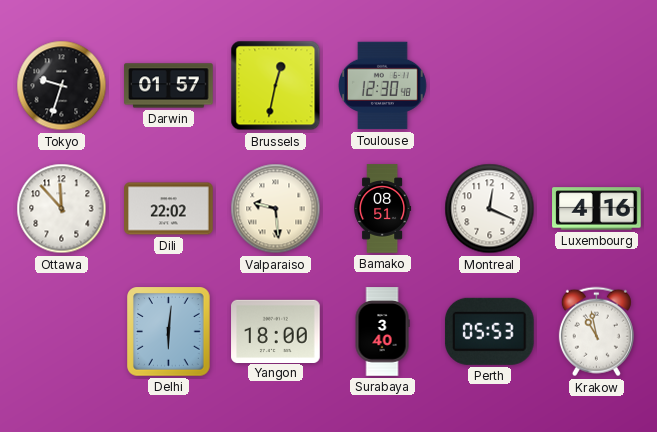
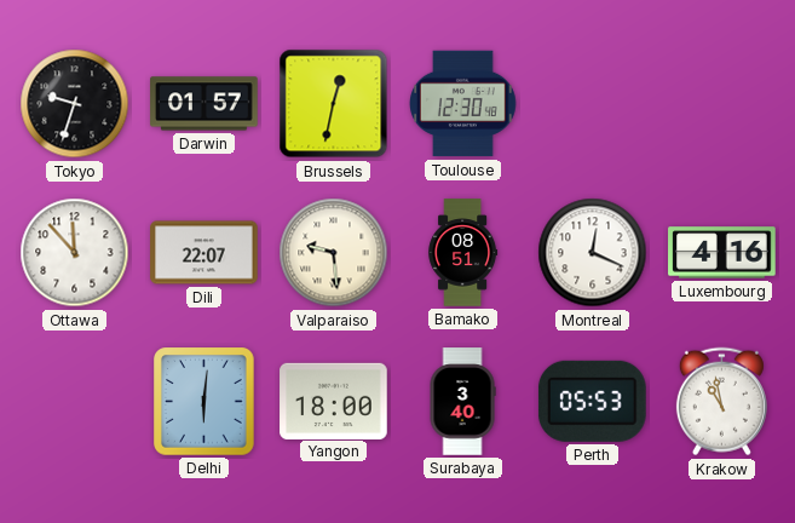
Dili: 22:02 -> 22:07 (204, 253)
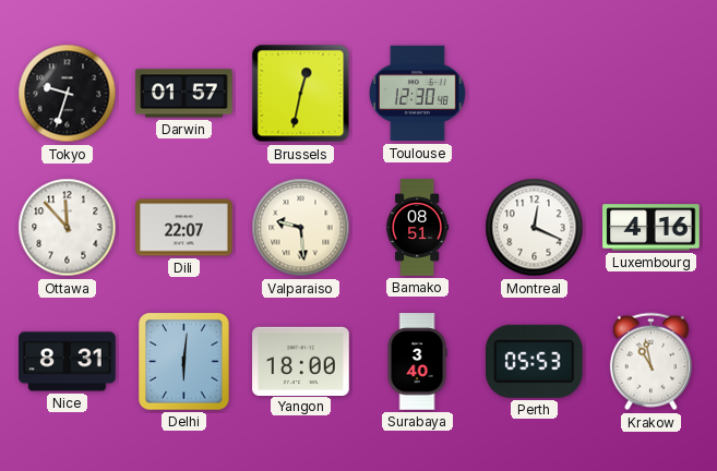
Nice: none -> 8:31 (68, 362)
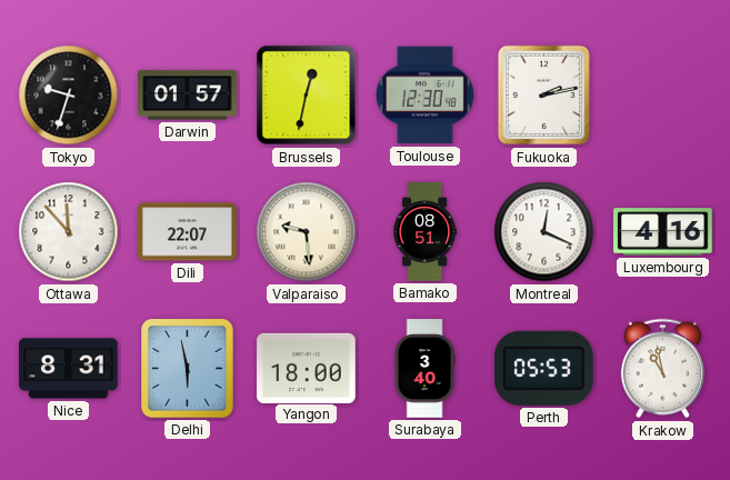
Fukuoka: none -> 2:13 (544, 96)
Delhi: 6:01 -> 5:58 (188, 369)
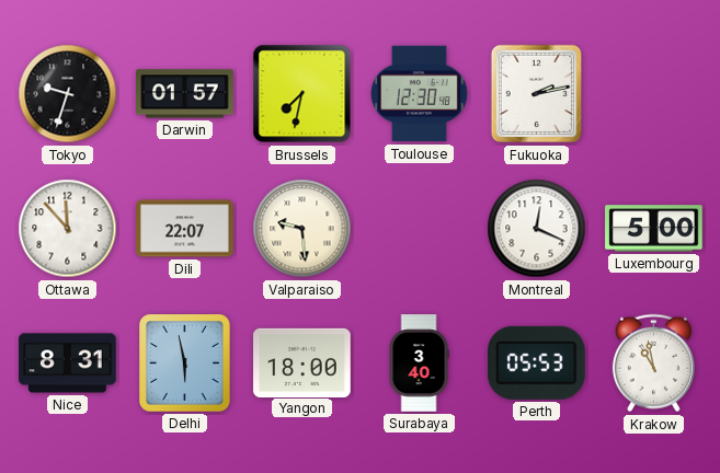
Brussels: 12:32 -> 7:32 (302, 94)
Bamako: 08:51 -> none (426, 232)
Luxembourg: 4:16 -> 5:00 (654, 229)
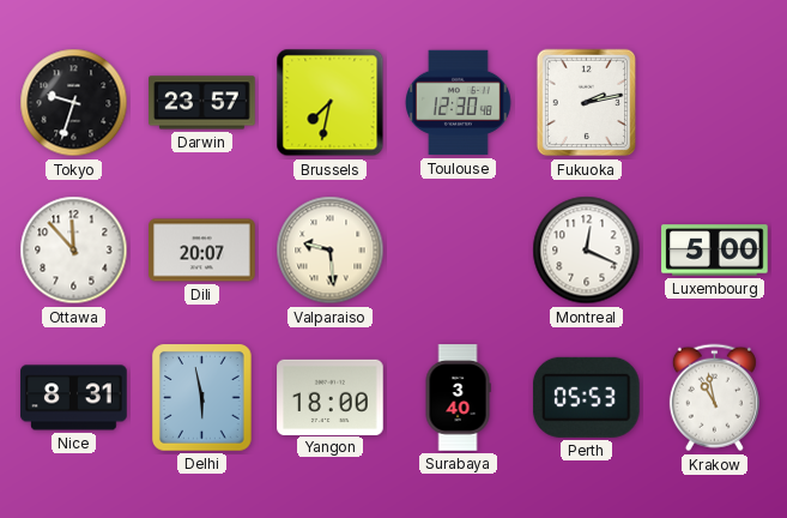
Darwin: 01:57 -> 23:57 (202, 103)
Dili: 22:07 -> 20:07 (202, 251)
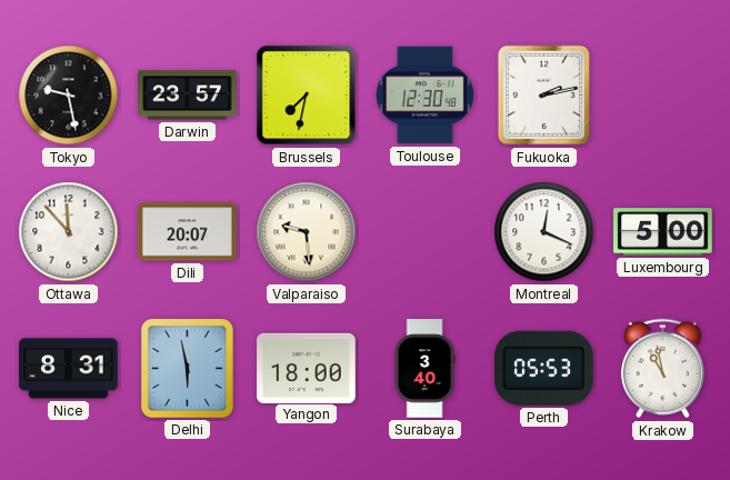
Tokyo: 9:33 -> 9:28 (69, 96)
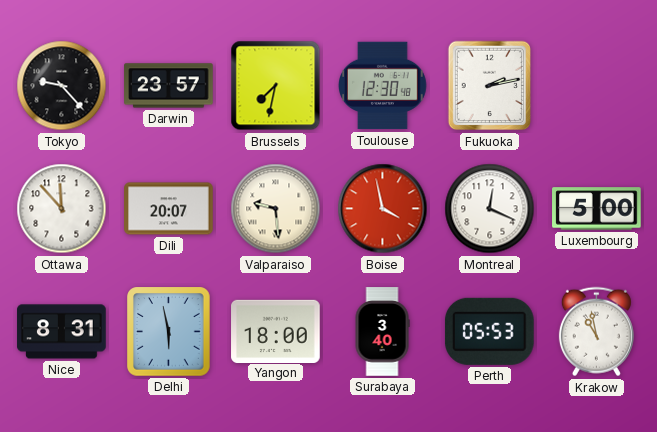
Tokyo: 9:28 -> 9:23 (62, 86)
Boise: none -> 3:58 (383, 209)
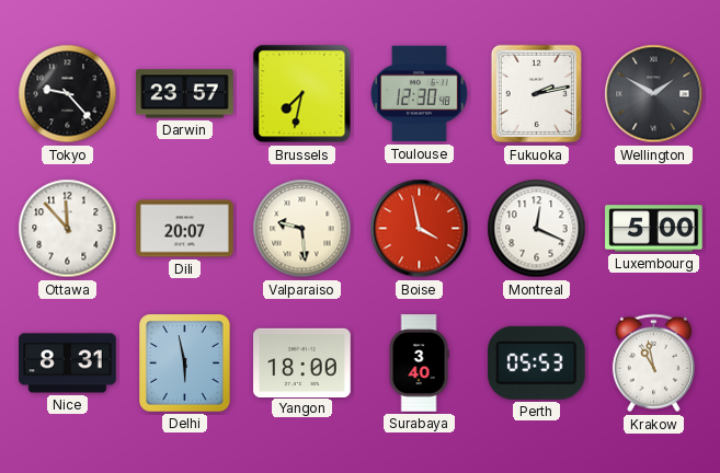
Wellington: none -> 1:50 (654, 94)
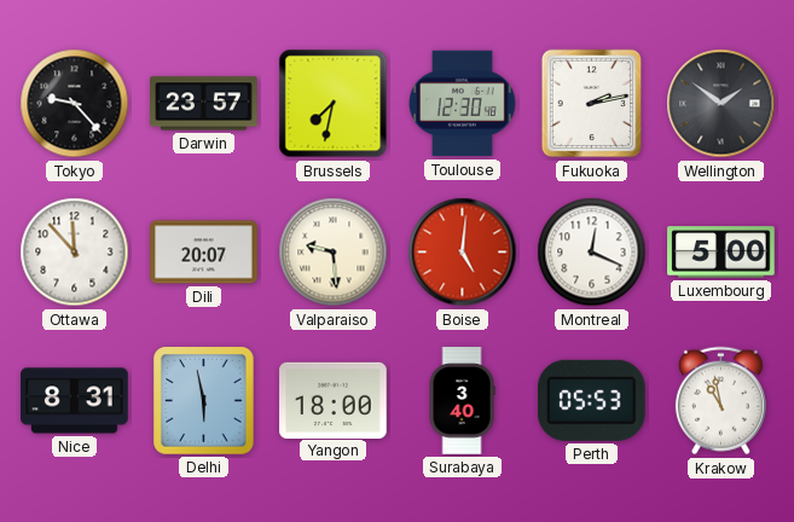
Wellington: 1:50 -> 1:51 (721, 104)
Boise: 3:58 -> 5:01 (463, 253)
